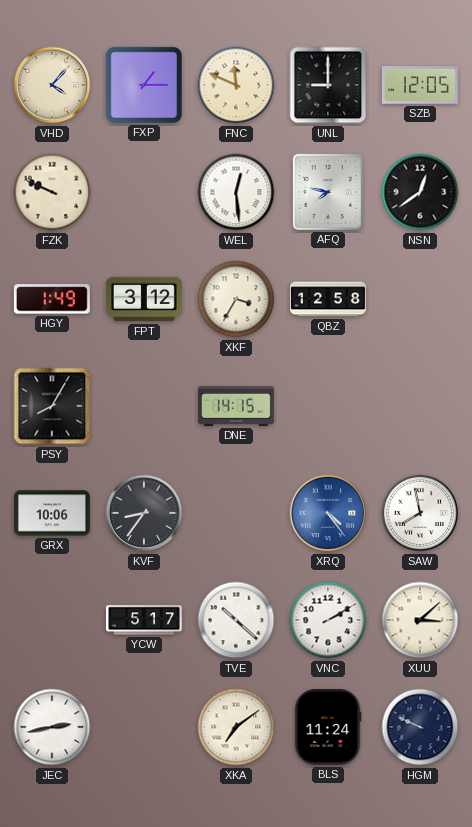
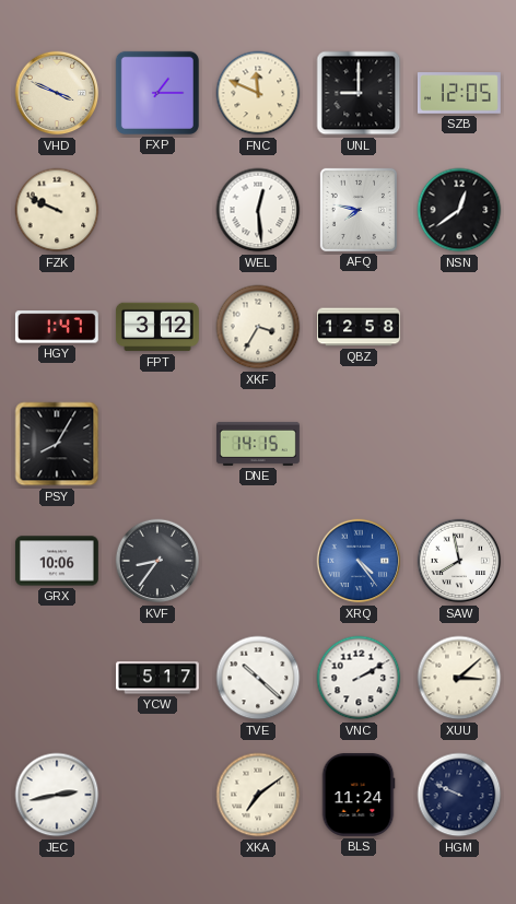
VHD: 4:07 -> 3:49 (57, 93)
HGY: 1:49 -> 1:47 (57, 327)
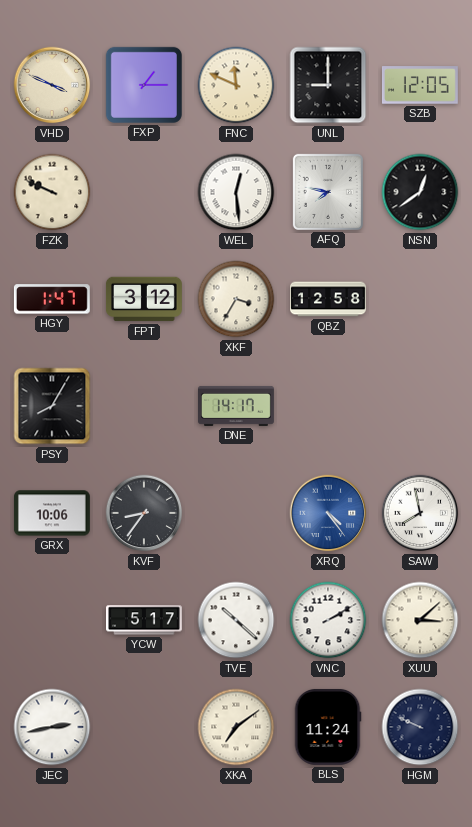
DNE: 14:15 -> 14:17 (237, 406)
